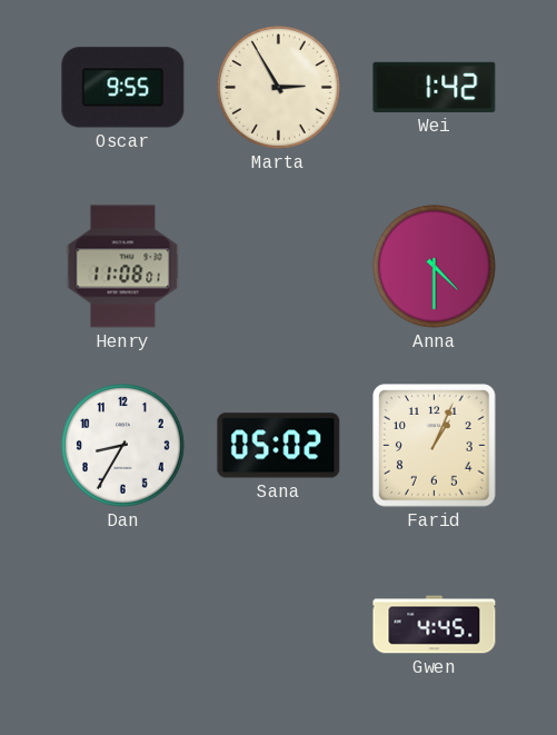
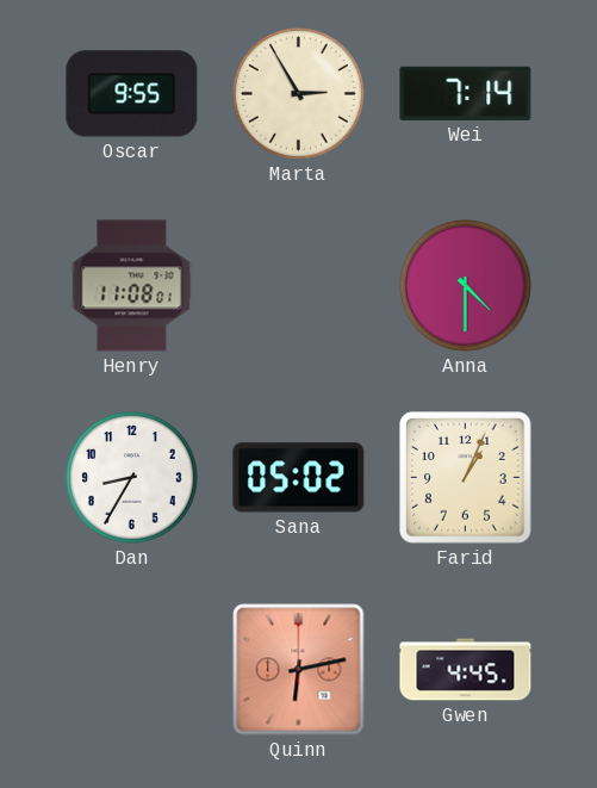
Wei: 1:42 -> 7:14 (466, 93)
Quinn: none -> 6:13 (299, 670)
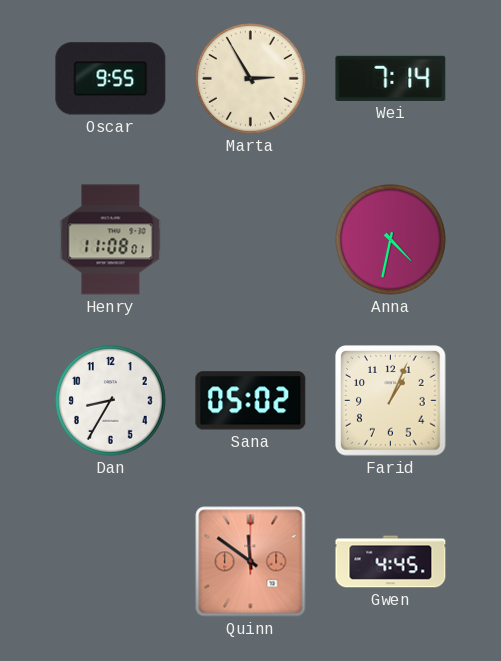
Anna: 4:30 -> 4:32 (391, 240)
Quinn: 6:13 -> 11:51 (251, 562)
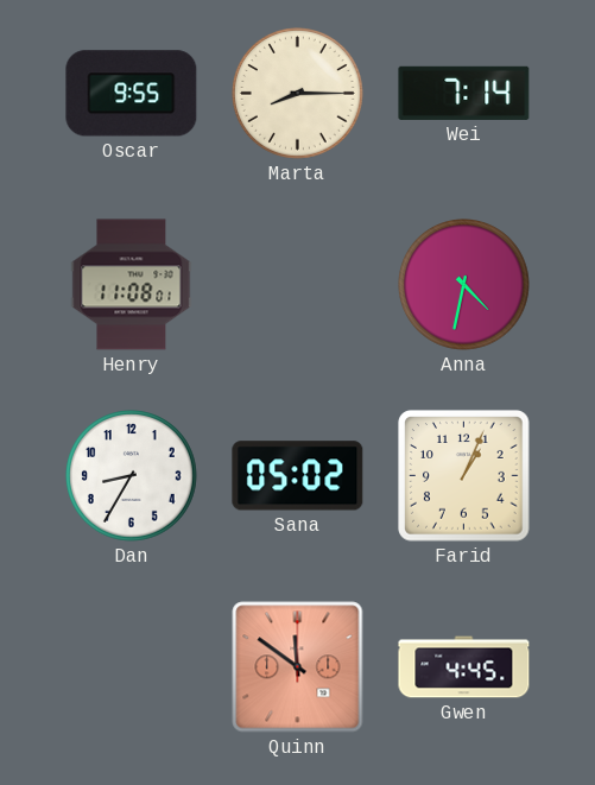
Marta: 2:55 -> 8:15 (298, 94)
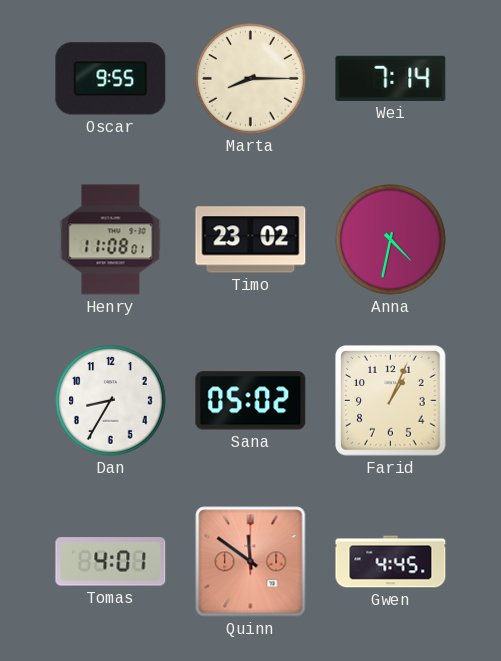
Timo: none -> 23:02 (251, 240)
Tomas: none -> 4:01 (111, 562)
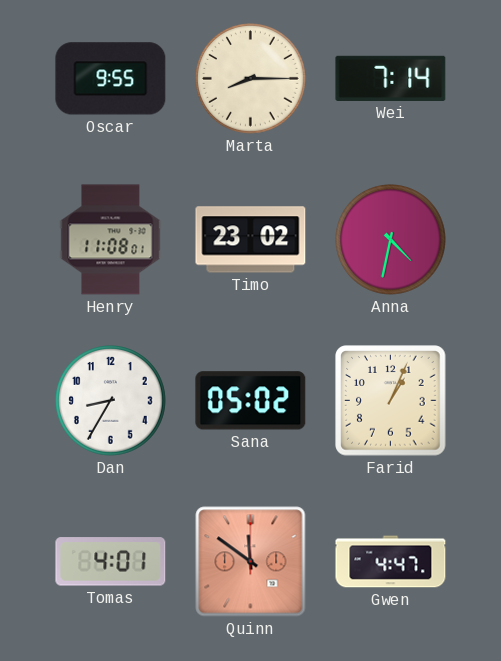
Gwen: 4:45 -> 4:47 (391, 562)
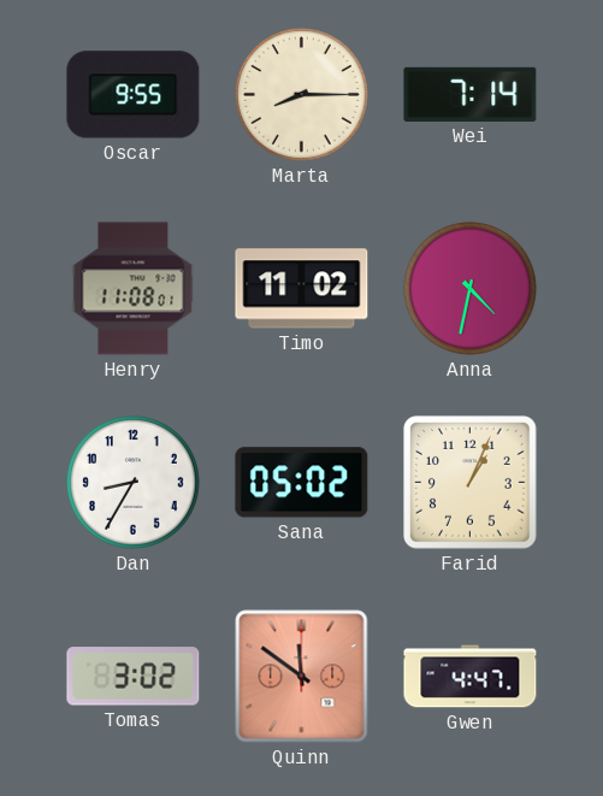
Timo: 23:02 -> 11:02 (302, 289)
Tomas: 4:01 -> 3:02 (134, 677)
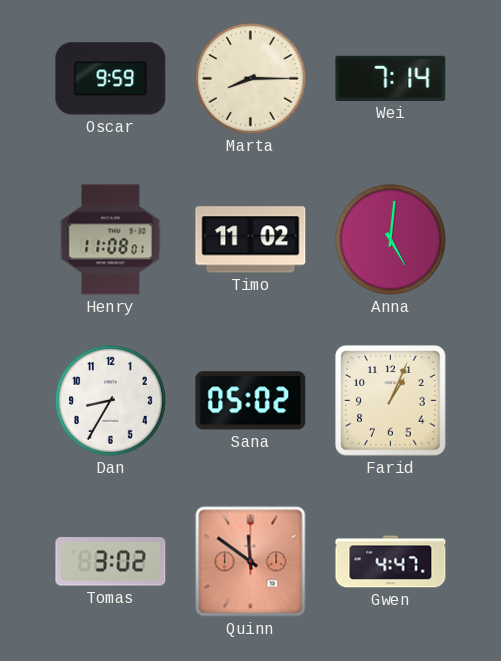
Oscar: 9:55 -> 9:59 (111, 79)
Anna: 4:32 -> 5:01 (391, 240)
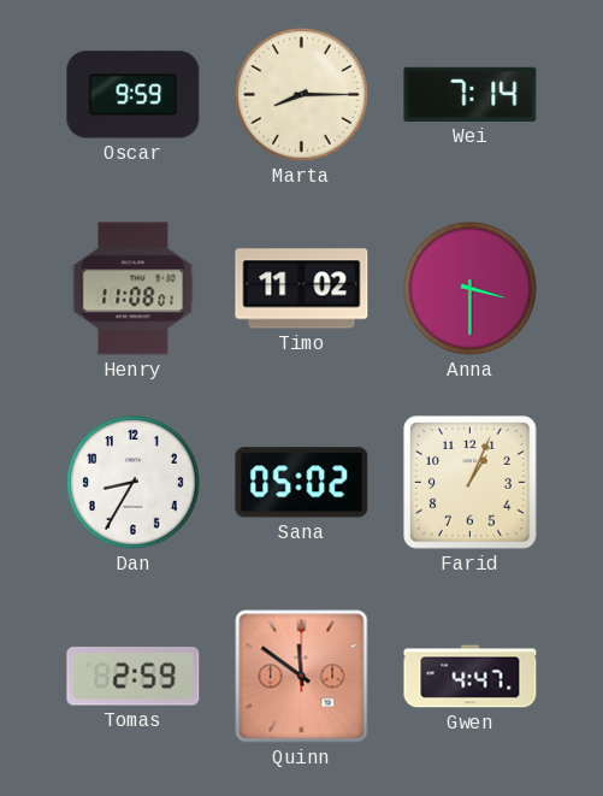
Anna: 5:01 -> 3:30 (471, 289)
Tomas: 3:02 -> 2:59 (134, 677)
